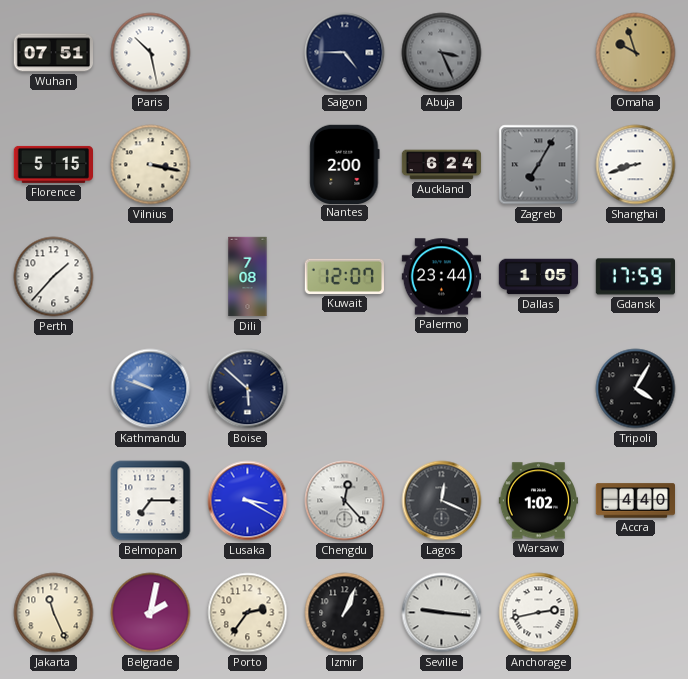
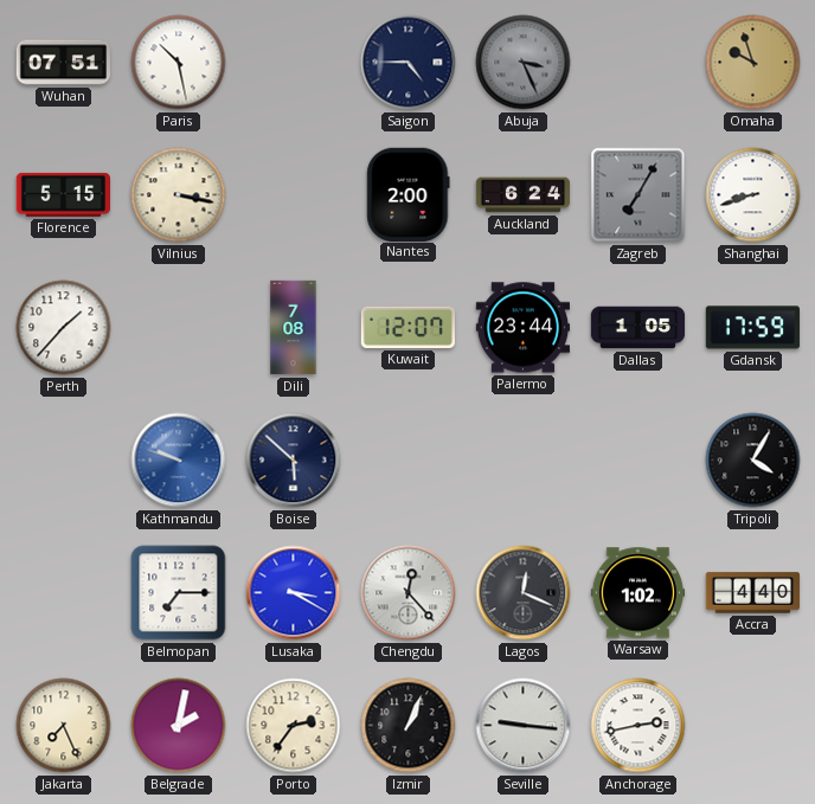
Jakarta: 11:26 -> 7:26 (64, 726)
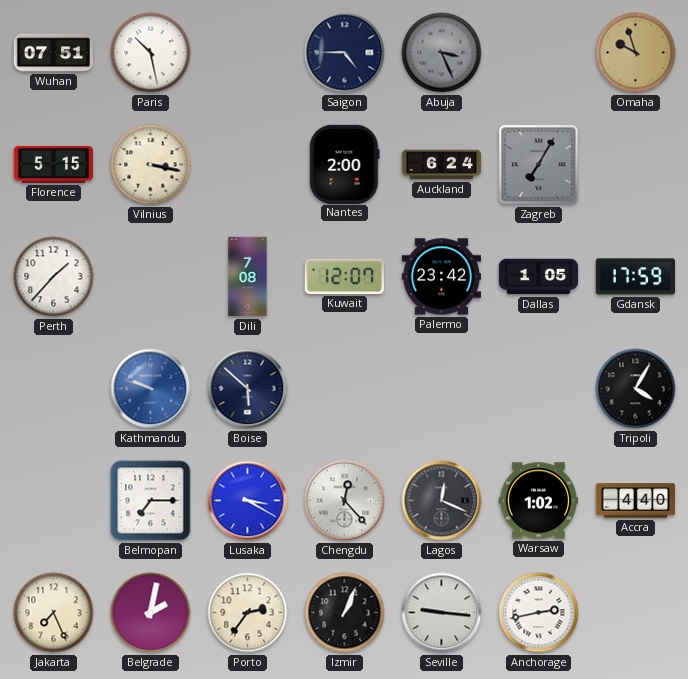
Shanghai: 8:42 -> none (753, 195)
Palermo: 23:44 -> 23:42 (441, 277)
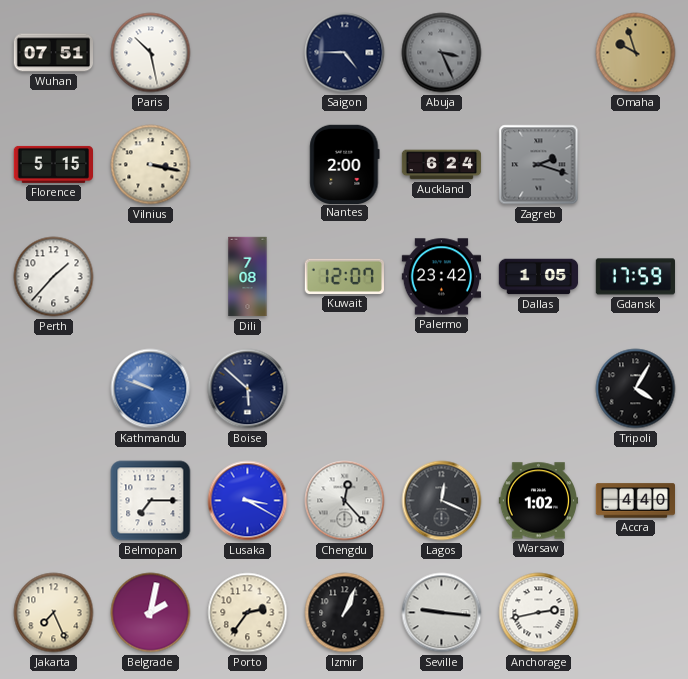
Zagreb: 7:05 -> 2:18 (539, 165)
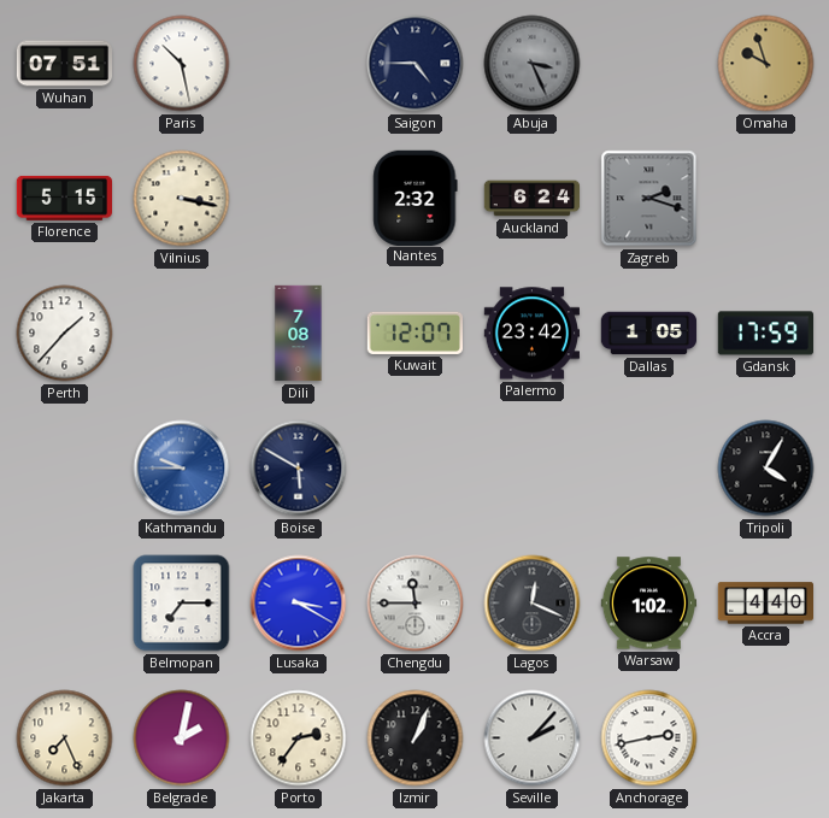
Nantes: 2:00 -> 2:32 (416, 198)
Kathmandu: 9:48 -> 9:45 (182, 469)
Boise: 5:52 -> 5:50 (299, 469)
Chengdu: 12:23 -> 11:45 (416, 604)
Seville: 9:16 -> 2:07 (533, 738)
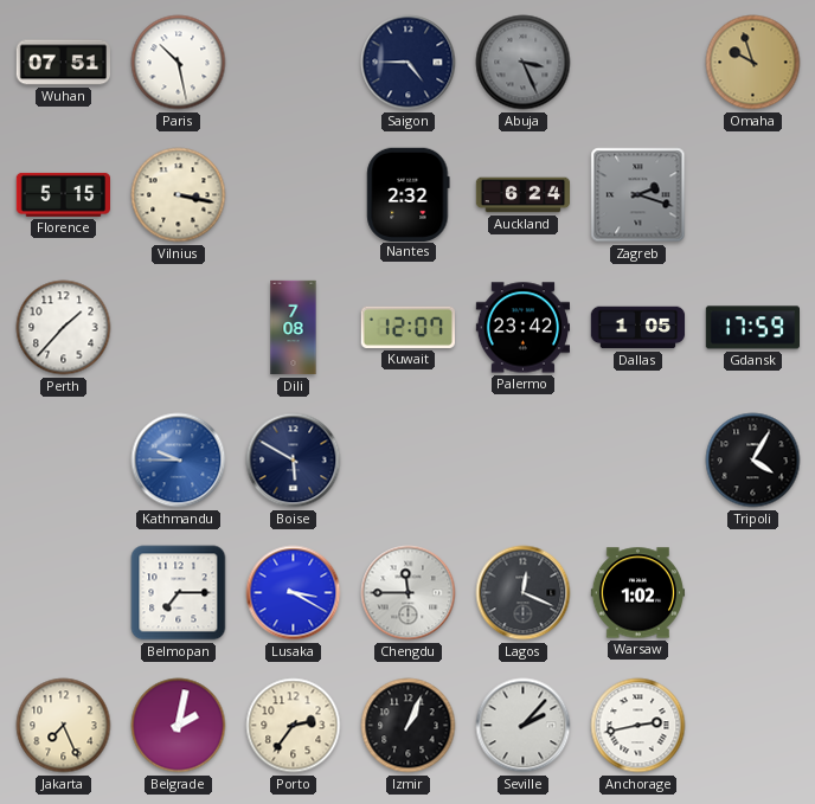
Accra: 4:40 -> none (766, 604)
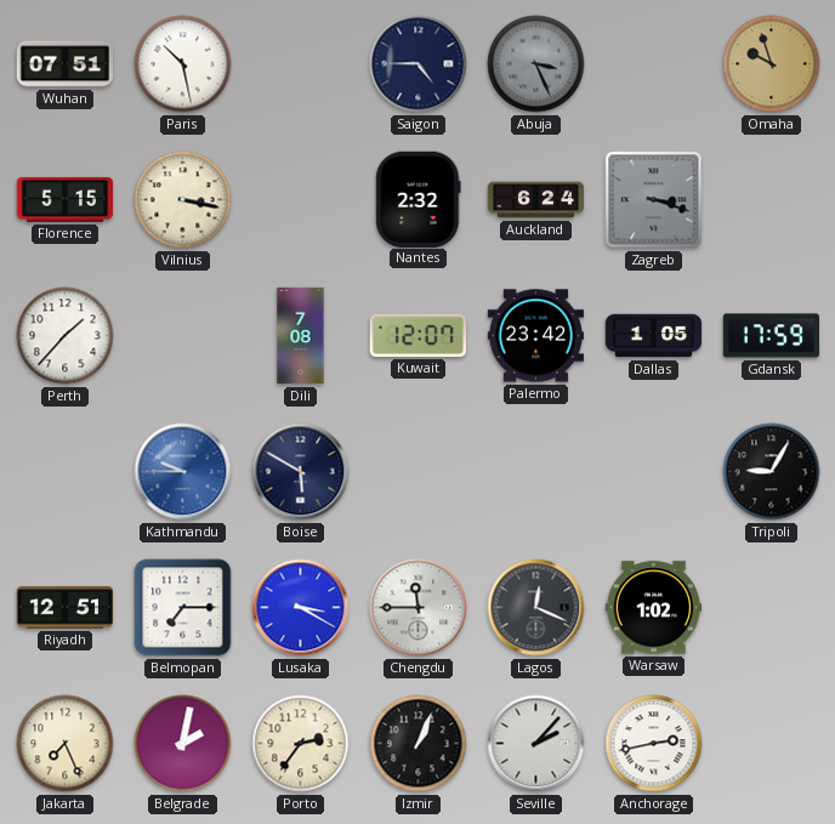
Zagreb: 2:18 -> 3:18 (654, 200)
Tripoli: 4:05 -> 9:05 (772, 472)
Riyadh: none -> 12:51 (64, 608)
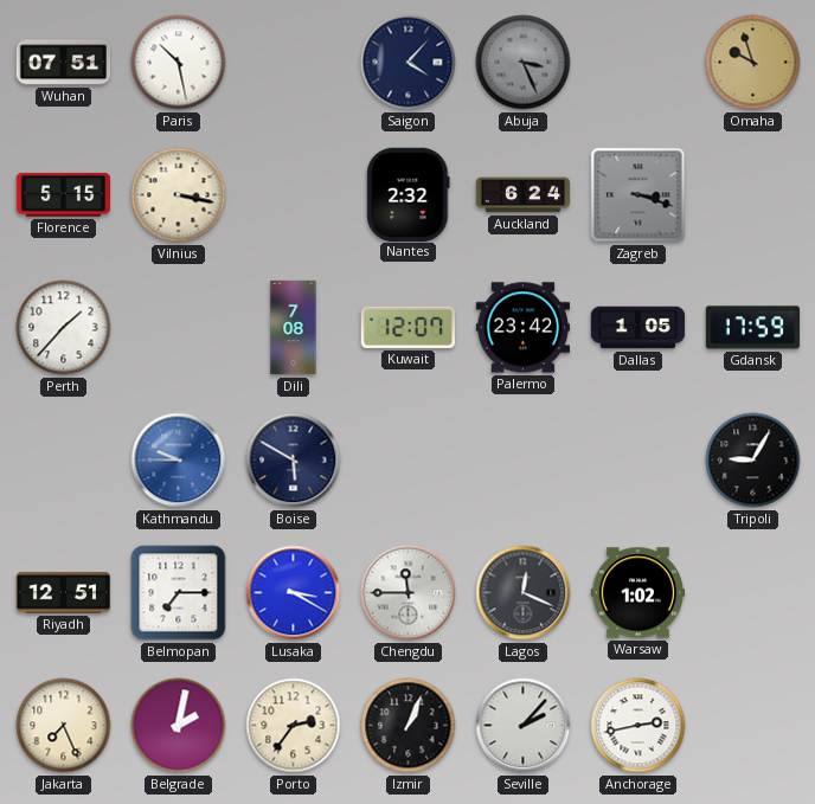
Saigon: 4:45 -> 4:07 (409, 63)
